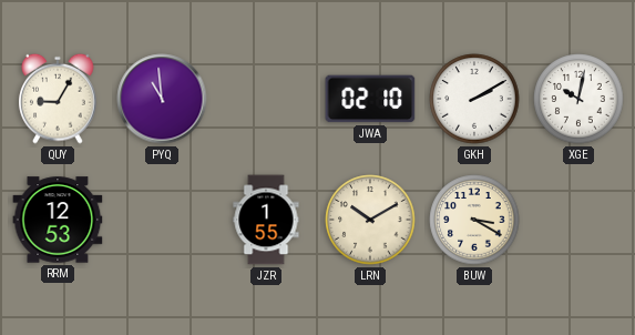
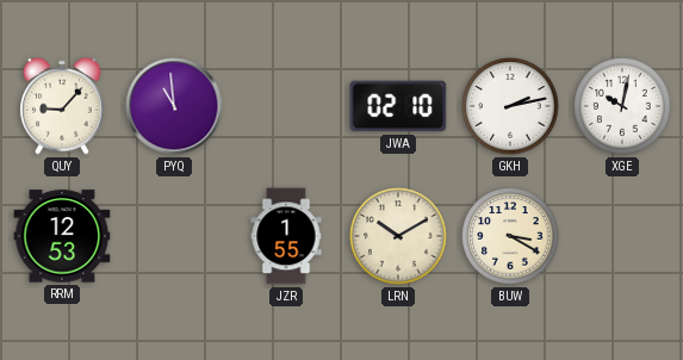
QUY: 9:05 -> 9:07 (62, 106)
GKH: 2:10 -> 2:13 (510, 106)
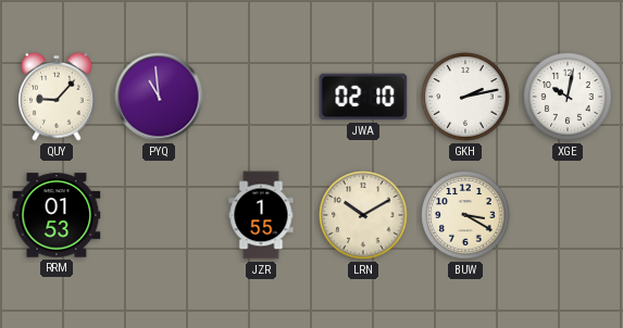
RRM: 12:53 -> 01:53 (57, 215)
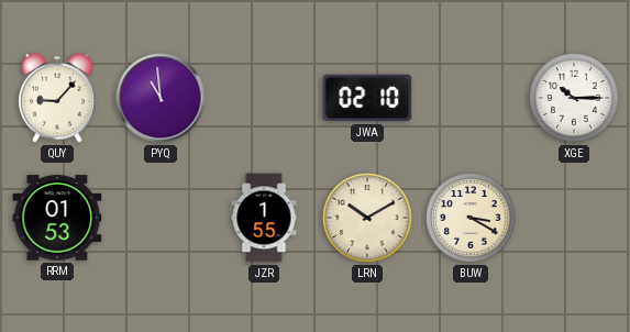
GKH: 2:13 -> none (465, 97)
XGE: 10:02 -> 10:15 (574, 98)
